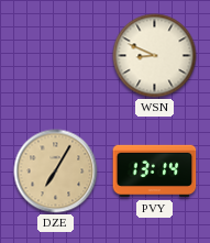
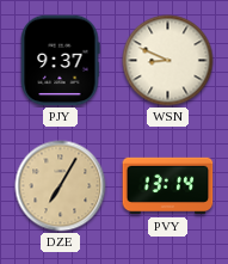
PJY: none -> 9:37 (60, 61)
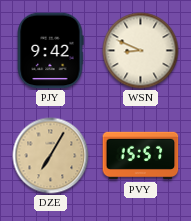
PJY: 9:37 -> 9:42 (50, 51)
PVY: 13:14 -> 15:57 (141, 156)
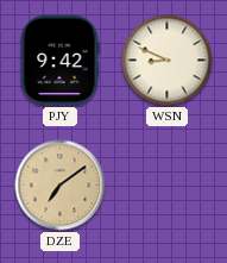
DZE: 7:05 -> 7:09 (61, 186)
PVY: 15:57 -> none (141, 156)
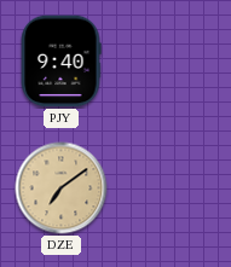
PJY: 9:42 -> 9:40 (60, 62)
WSN: 8:49 -> none (168, 61)
